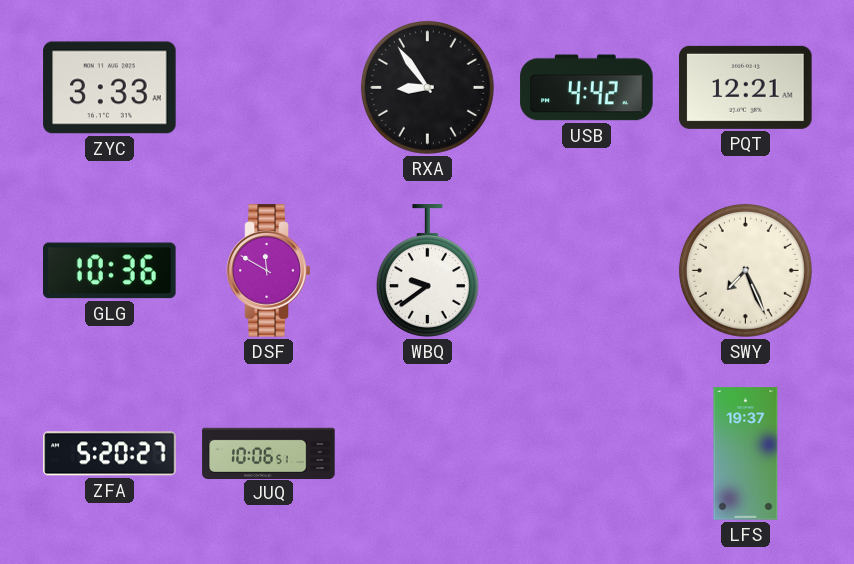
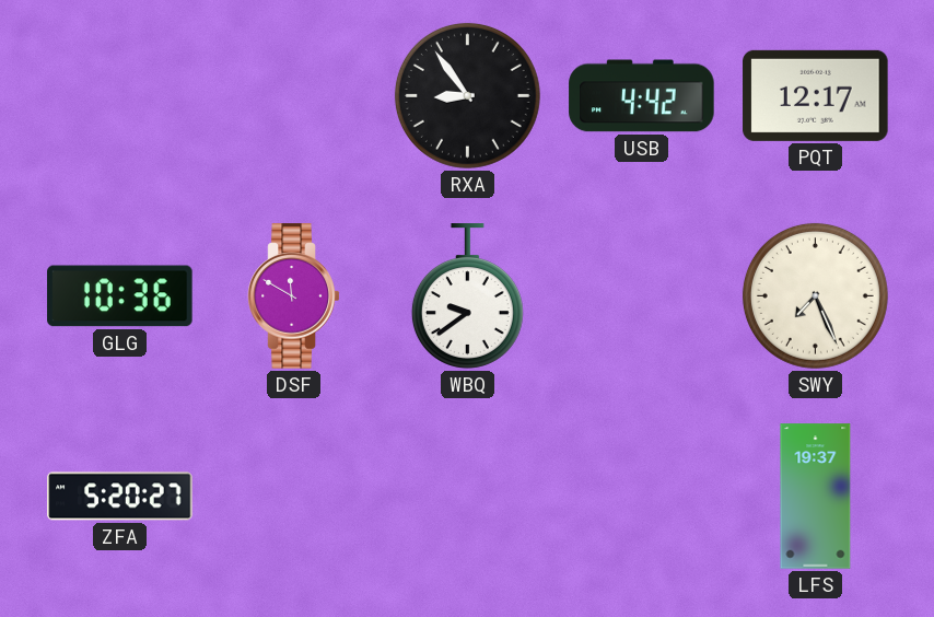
ZYC: 3:33 -> none (110, 88)
PQT: 12:21 -> 12:17 (816, 95)
JUQ: 10:06 -> none (269, 453)
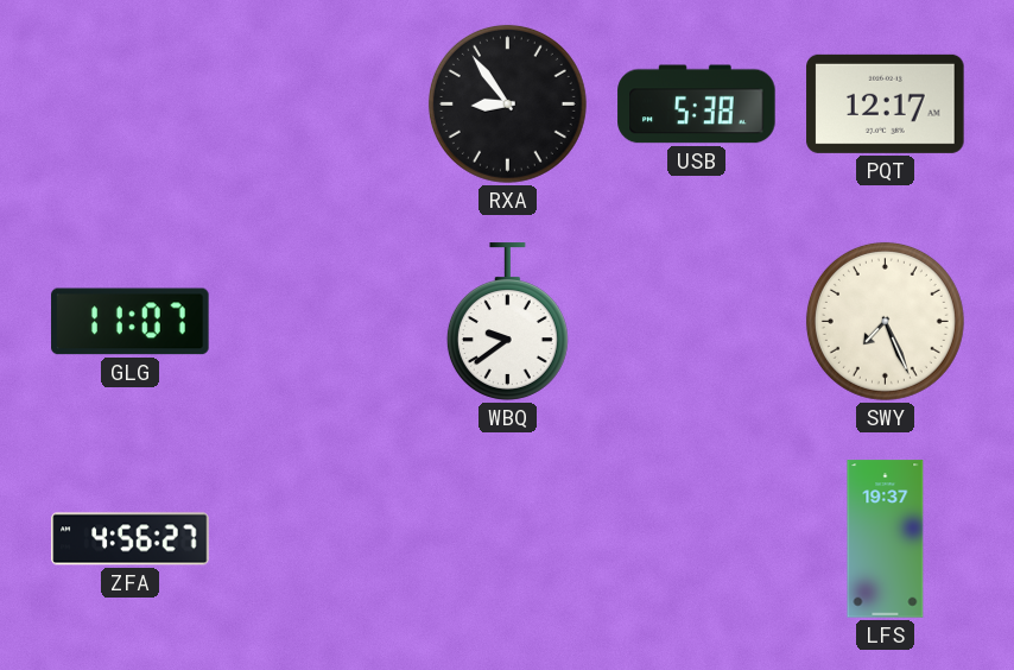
USB: 4:42 -> 5:38 (697, 105)
GLG: 10:36 -> 11:07 (131, 322)
DSF: 11:50 -> none (294, 296)
ZFA: 5:20 -> 4:56 (131, 539)
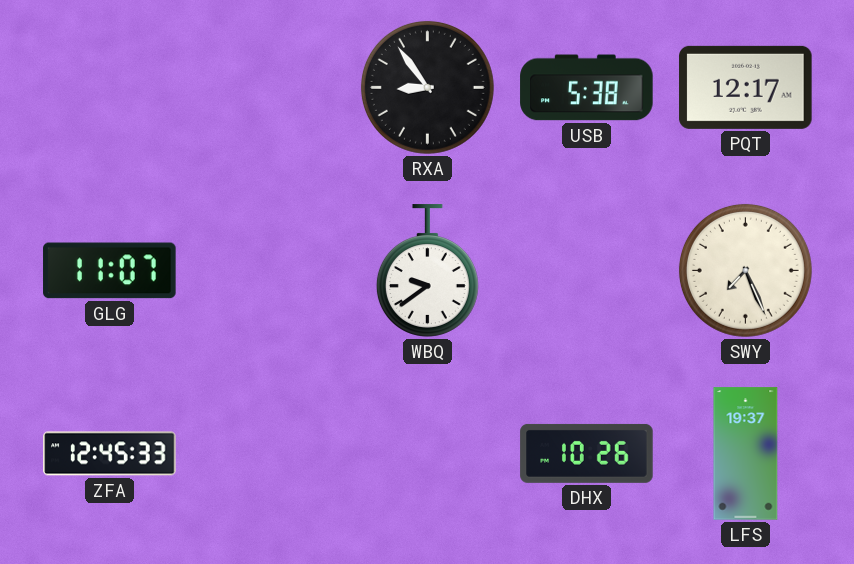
ZFA: 4:56 -> 12:45 (110, 454)
DHX: none -> 10:26 (587, 453)
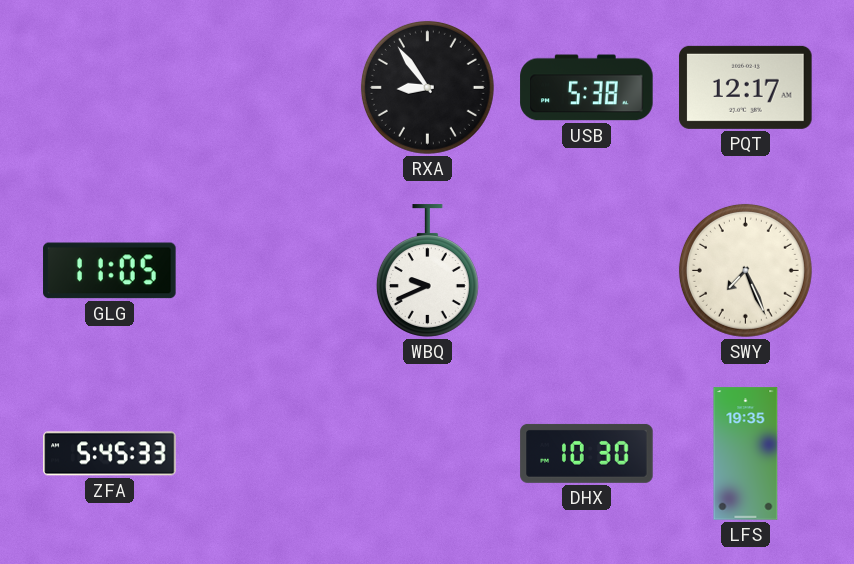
GLG: 11:07 -> 11:05 (110, 271)
WBQ: 9:39 -> 9:41 (427, 271)
ZFA: 12:45 -> 5:45 (110, 454)
DHX: 10:26 -> 10:30 (587, 453)
LFS: 19:37 -> 19:35 (746, 454)
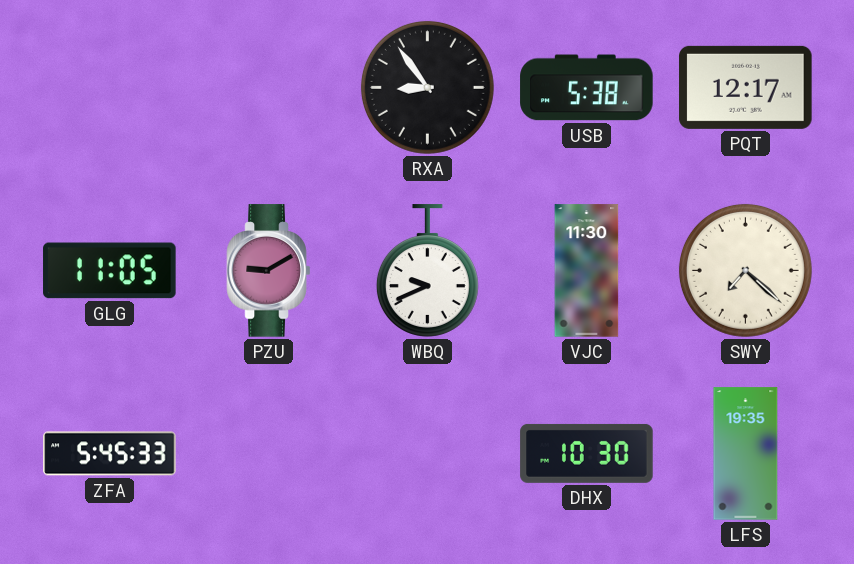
PZU: none -> 9:10 (269, 271)
VJC: none -> 11:30 (587, 271)
SWY: 7:26 -> 7:22 (745, 270)
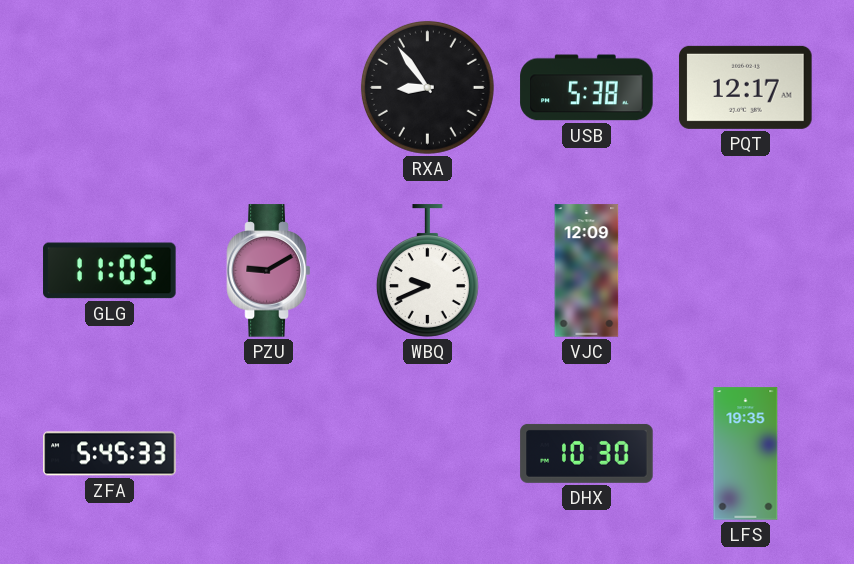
VJC: 11:30 -> 12:09 (587, 271)
SWY: 7:22 -> none (745, 270)
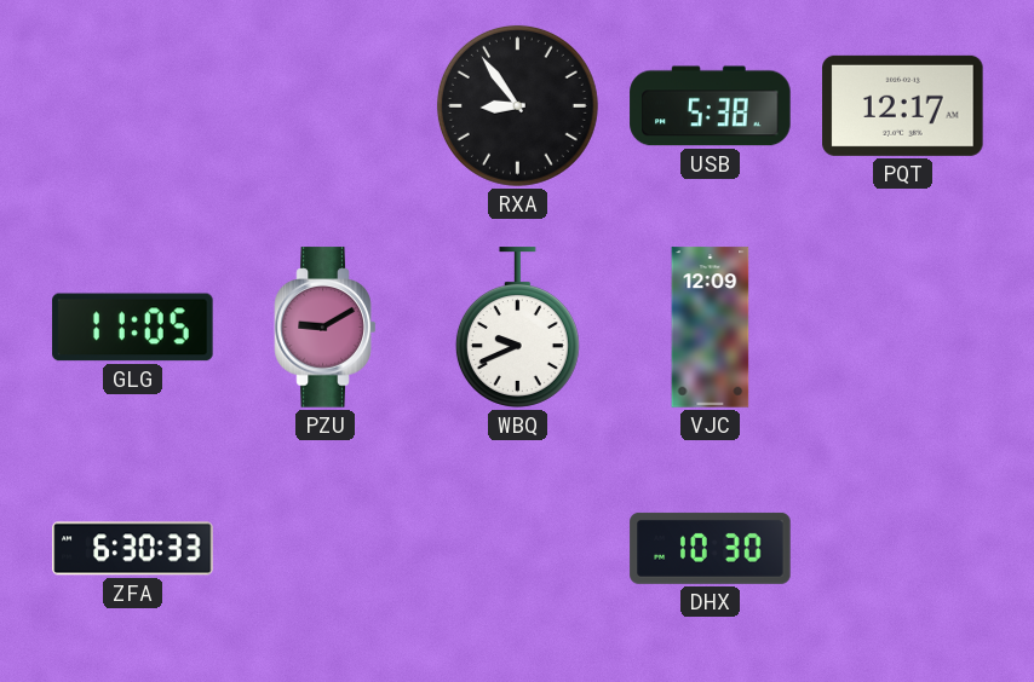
ZFA: 5:45 -> 6:30 (133, 549)
LFS: 19:35 -> none (746, 454)
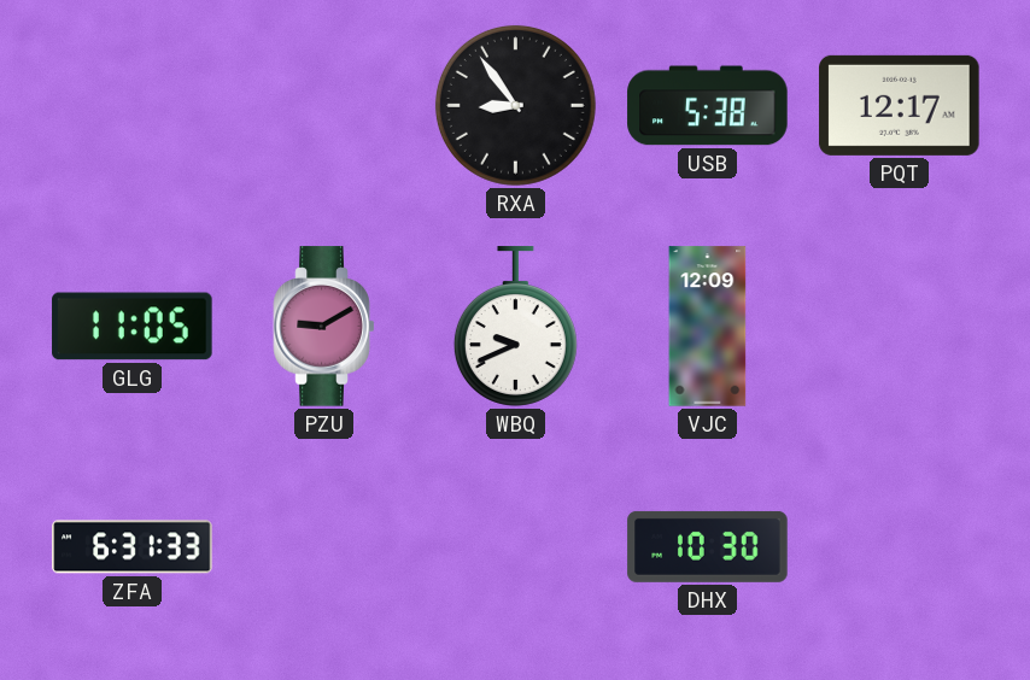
ZFA: 6:30 -> 6:31 (133, 547)
